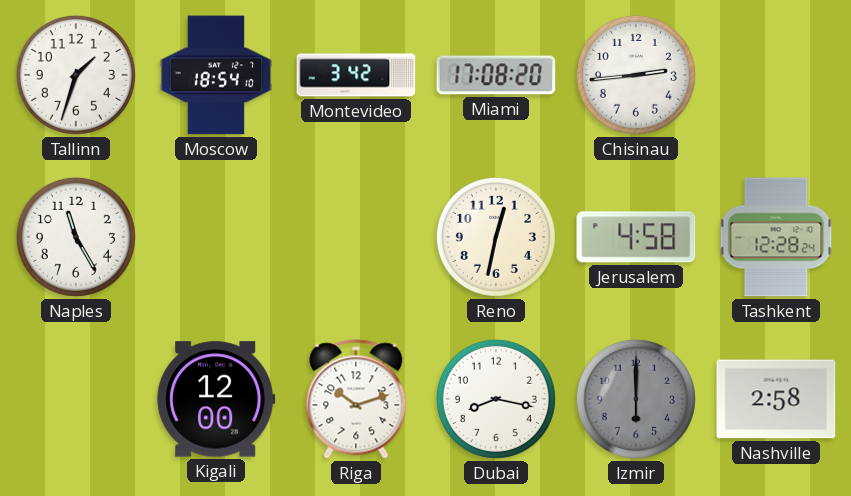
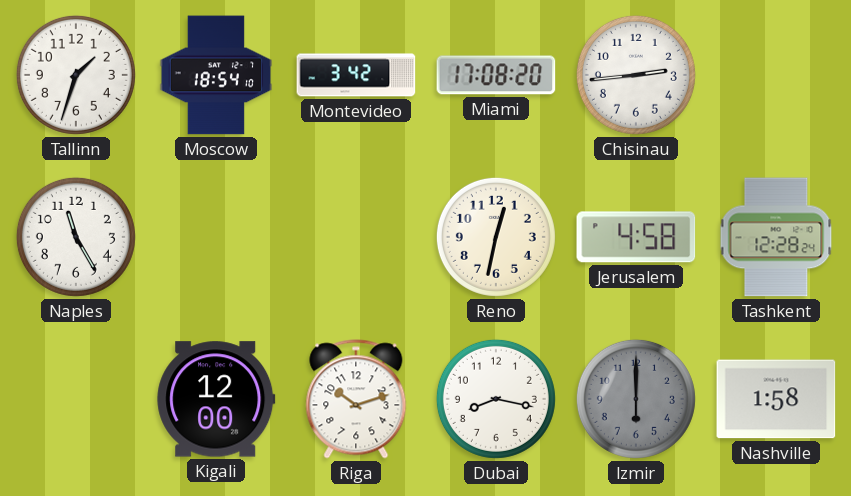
Nashville: 2:58 -> 1:58 (776, 399)
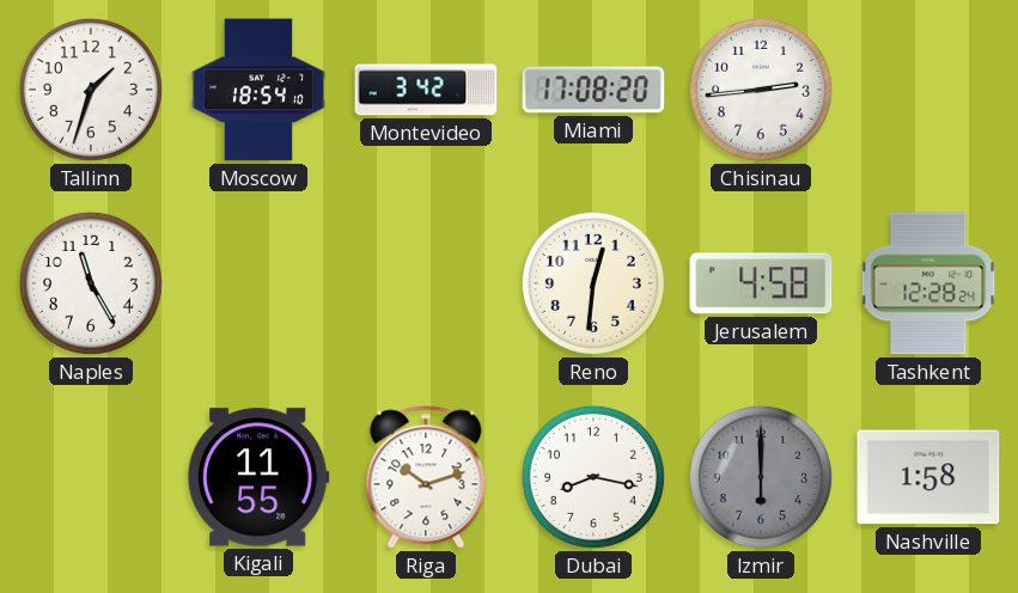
Reno: 12:32 -> 12:31 (593, 283)
Kigali: 12:00 -> 11:55 (258, 477)
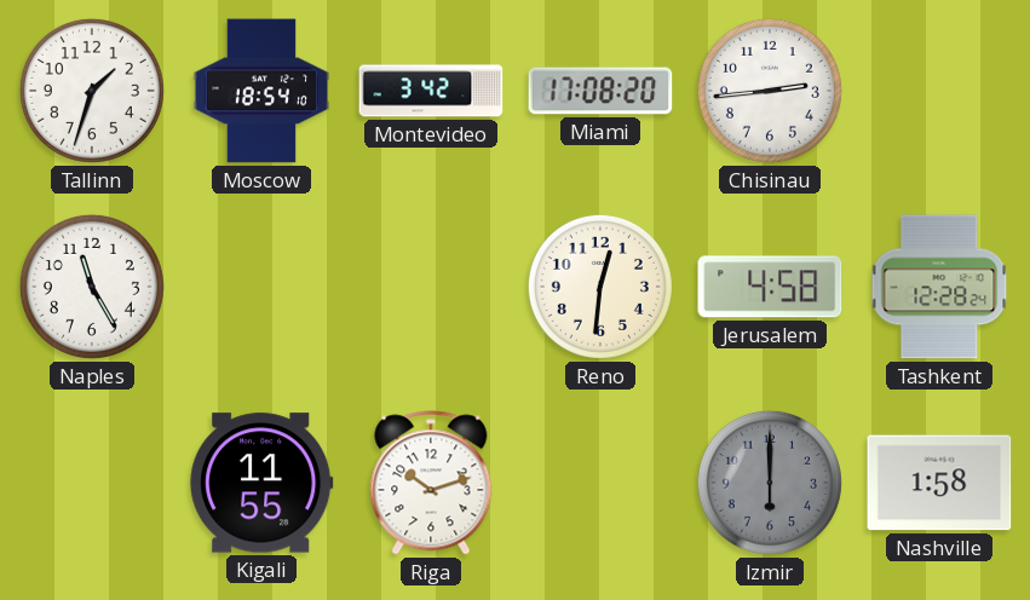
Dubai: 8:17 -> none (593, 477)
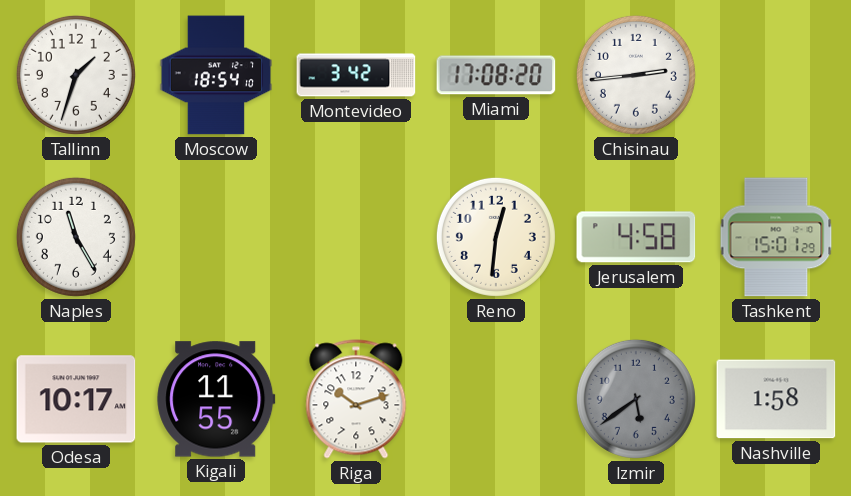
Tashkent: 12:28 -> 15:01 (776, 237)
Odesa: none -> 10:17 (76, 399)
Izmir: 6:00 -> 5:39 (636, 399)
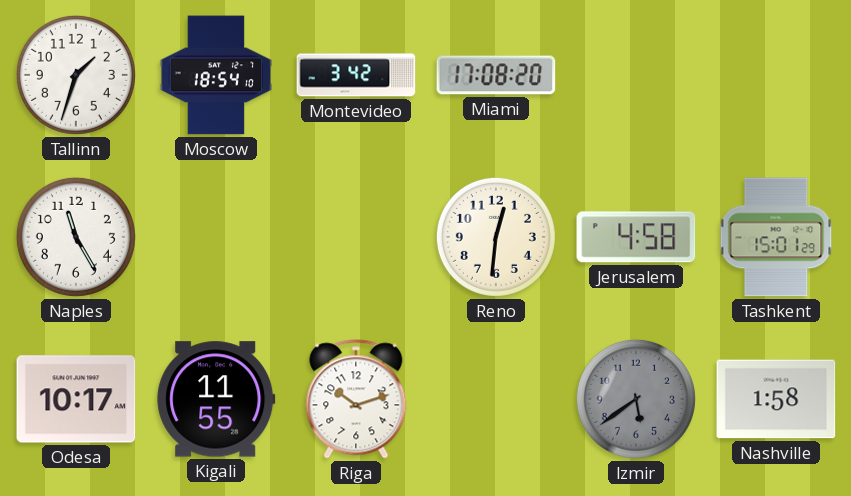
Chisinau: 2:44 -> none (636, 75)
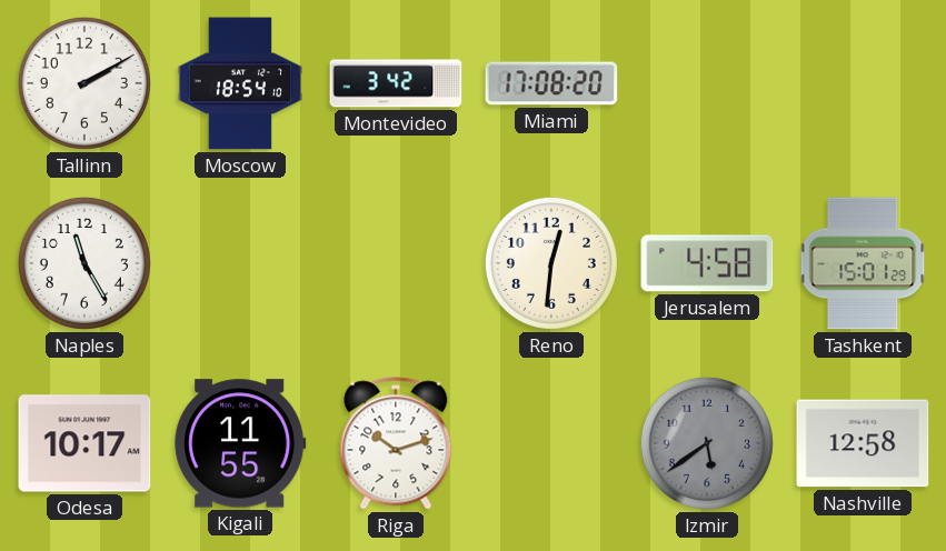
Tallinn: 1:33 -> 2:10 (84, 83)
Nashville: 1:58 -> 12:58 (863, 443)
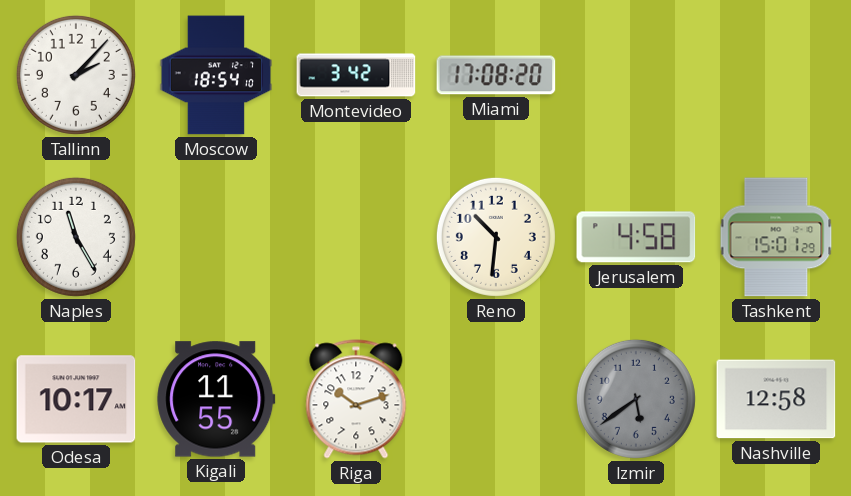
Tallinn: 2:10 -> 2:07 (76, 75)
Reno: 12:31 -> 10:31 (496, 237)
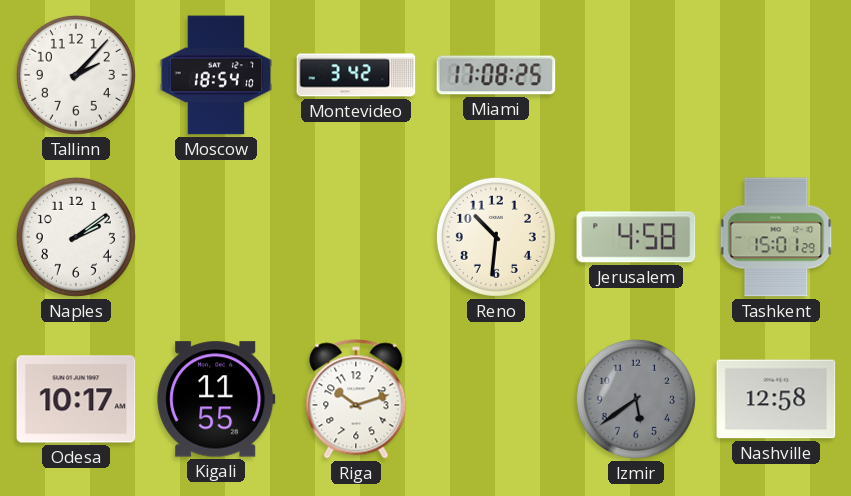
Miami: 17:08:20 -> 17:08:25 (496, 75)
Naples: 11:25 -> 2:09 (76, 237)
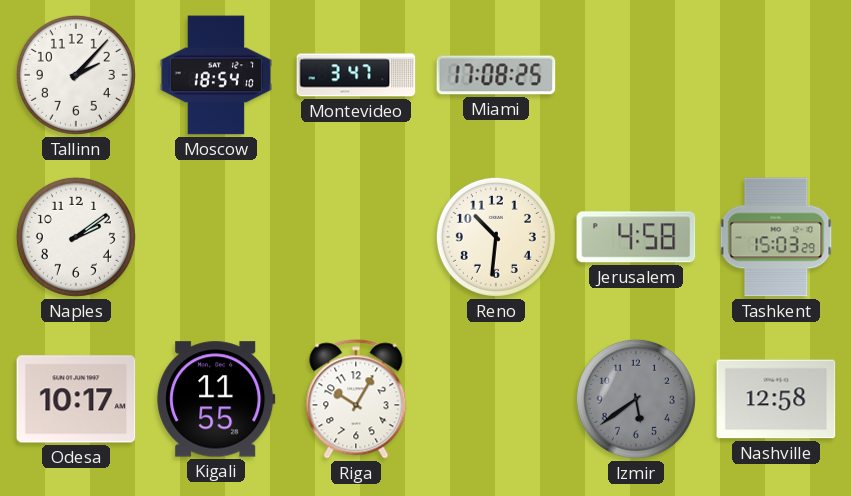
Montevideo: 3:42 -> 3:47 (356, 75)
Tashkent: 15:01 -> 15:03 (776, 237)
Riga: 10:12 -> 10:05 (356, 399)
